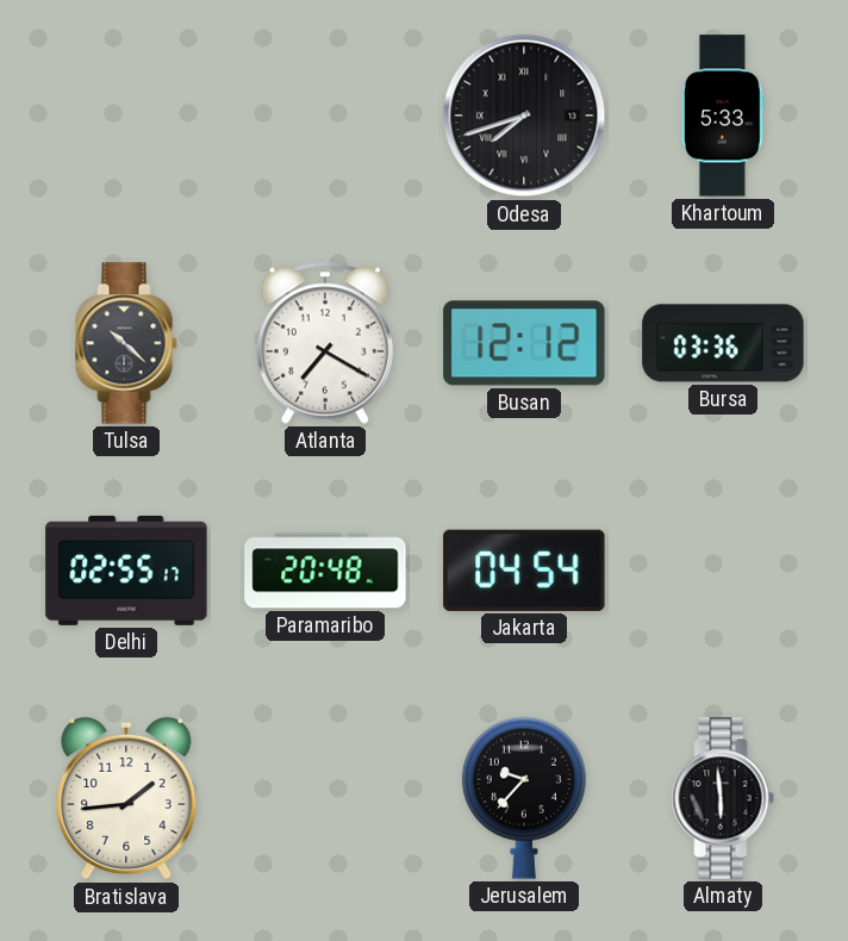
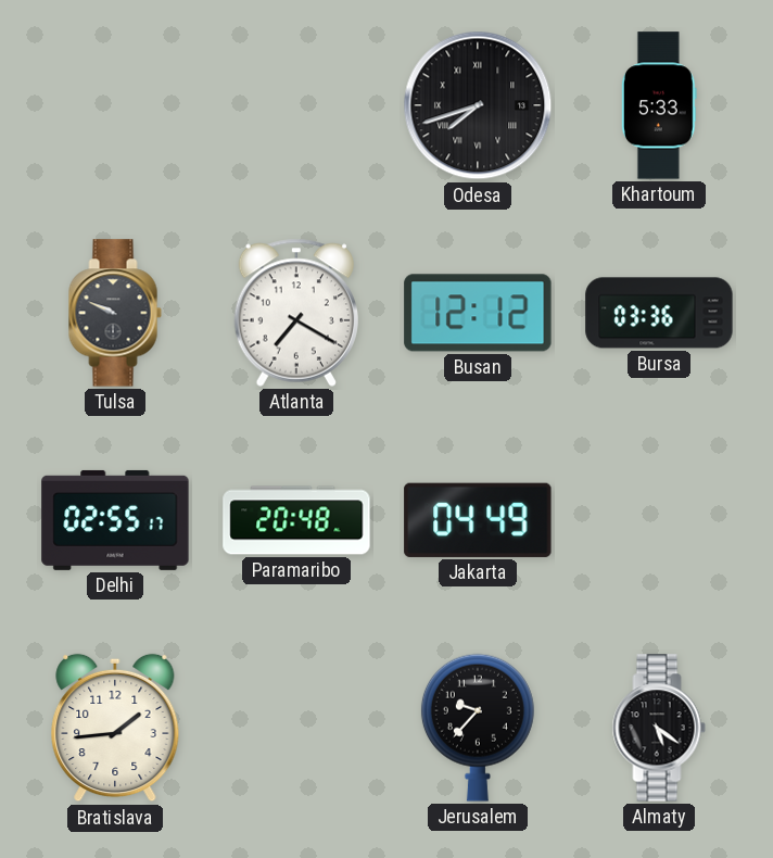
Tulsa: 10:22 -> 9:49 (115, 313)
Jakarta: 04:54 -> 04:49 (478, 520)
Almaty: 5:59 -> 5:21 (659, 728)
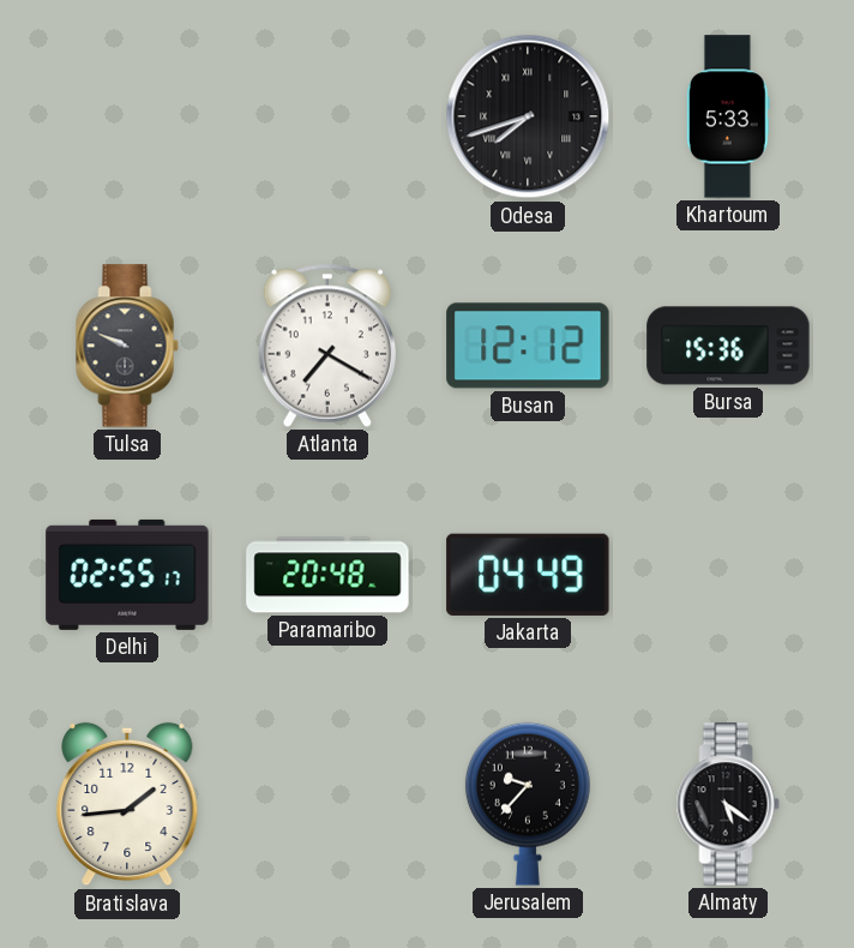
Bursa: 03:36 -> 15:36 (728, 346)
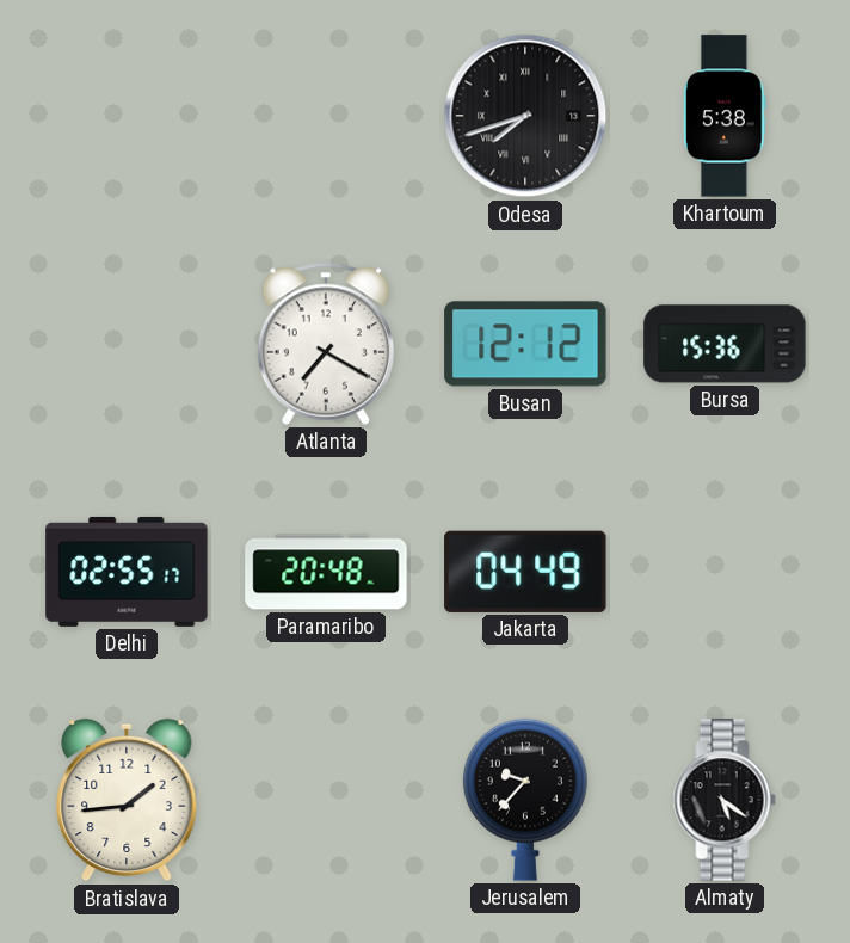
Khartoum: 5:33 -> 5:38 (725, 116)
Tulsa: 9:49 -> none (127, 346)
